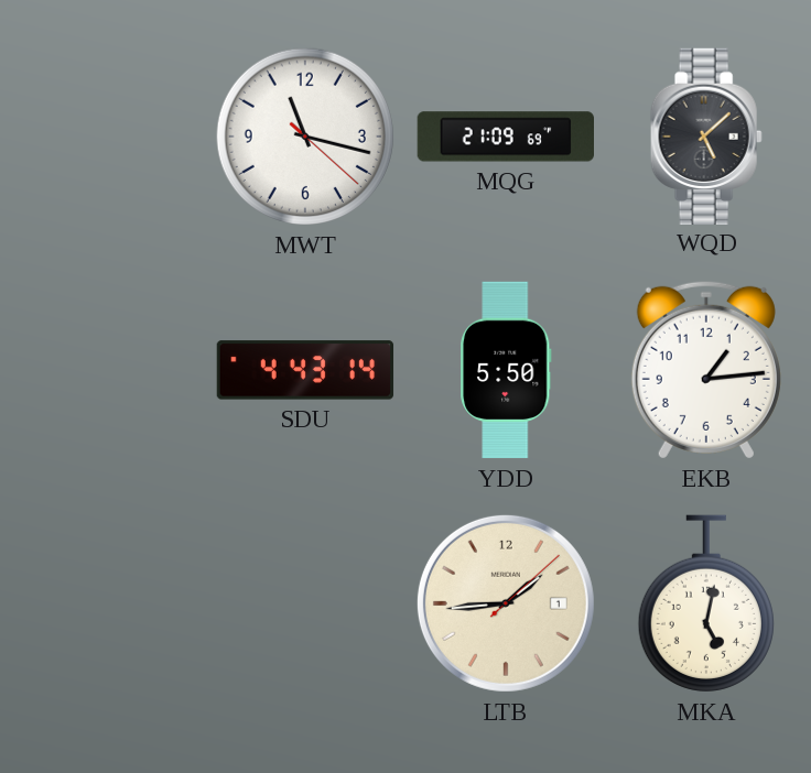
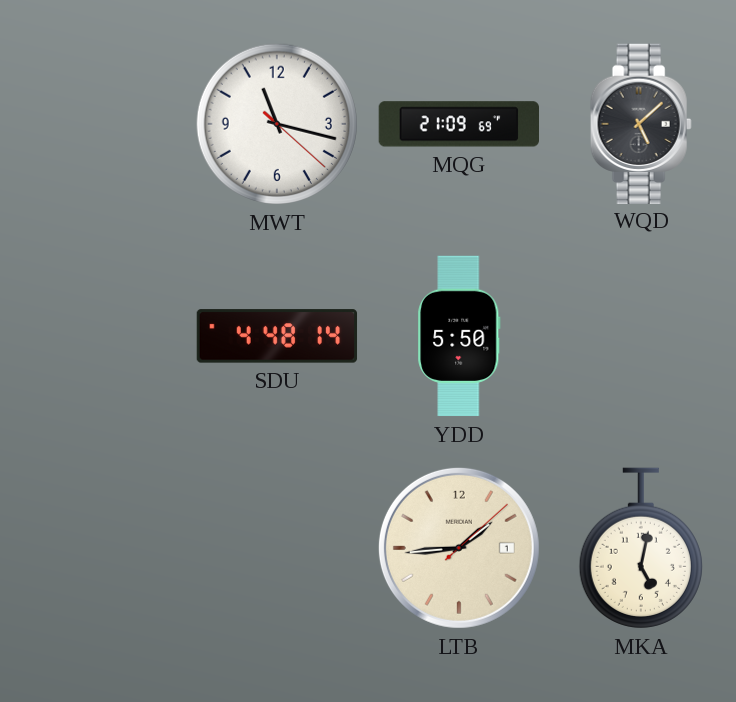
SDU: 4:43 -> 4:48 (277, 336)
EKB: 1:14 -> none (706, 370)
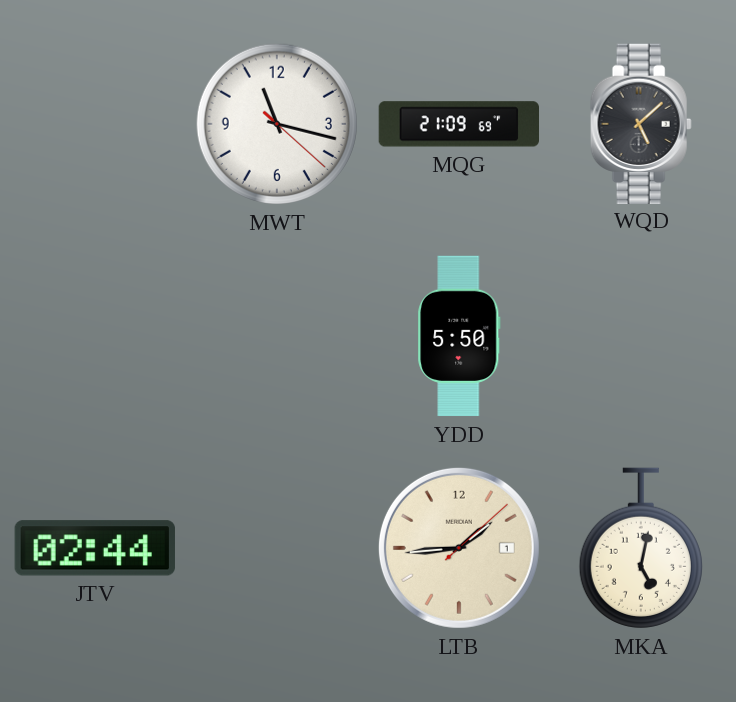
SDU: 4:48 -> none (277, 336)
JTV: none -> 02:44 (95, 548)
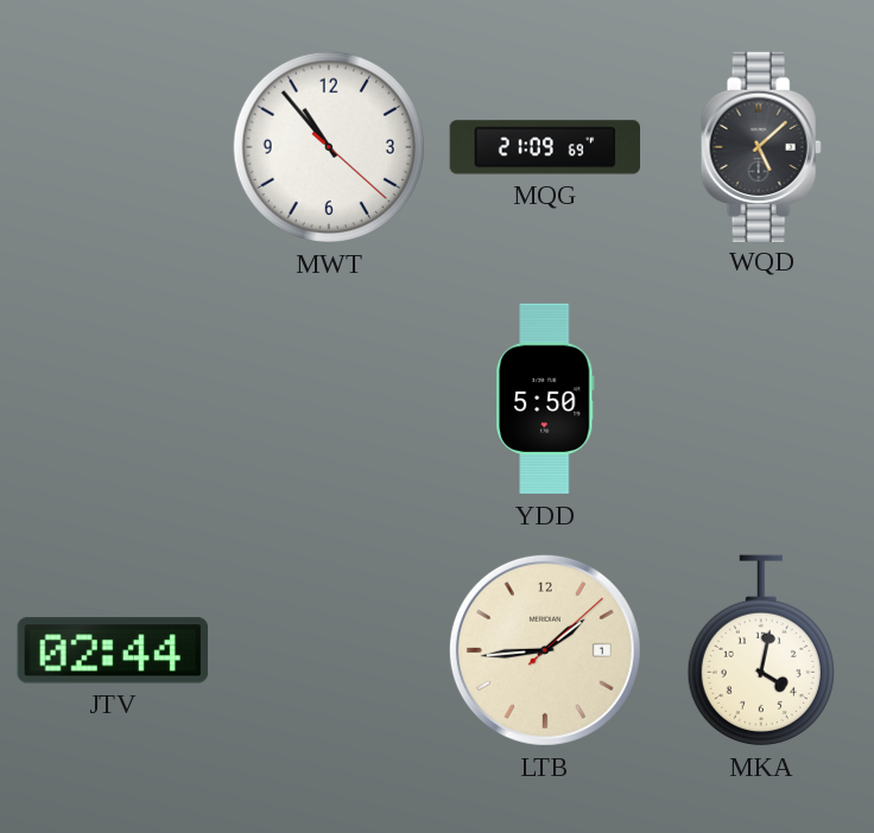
MWT: 11:17 -> 10:53 (329, 147)
MKA: 5:02 -> 4:02 (761, 650)
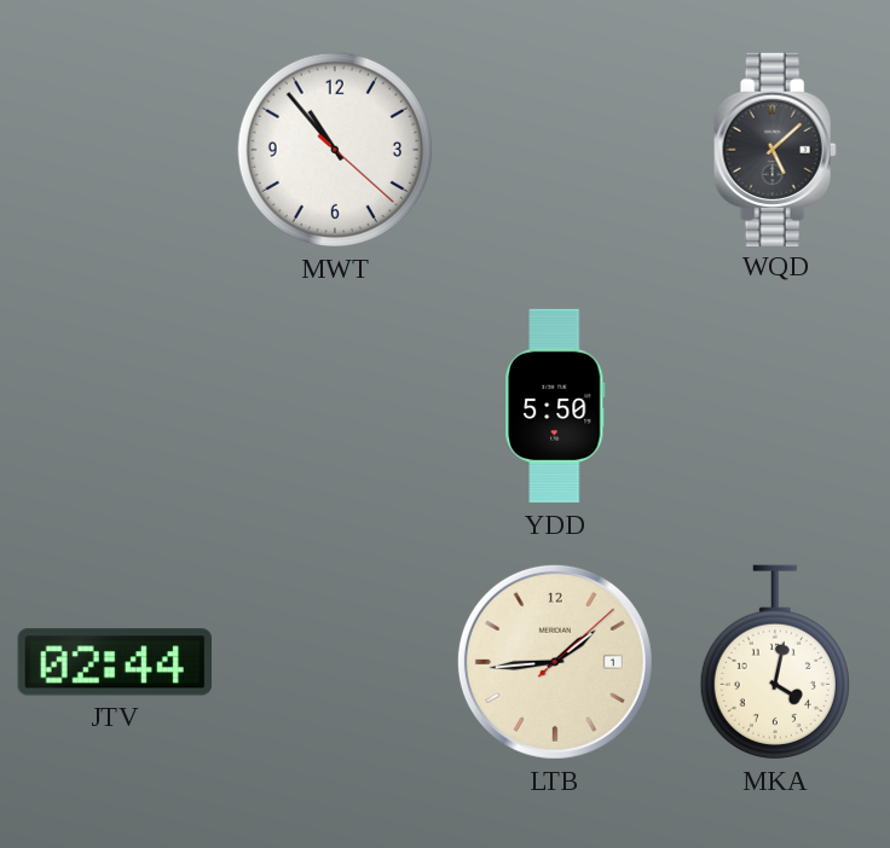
MQG: 21:09 -> none (544, 147)
